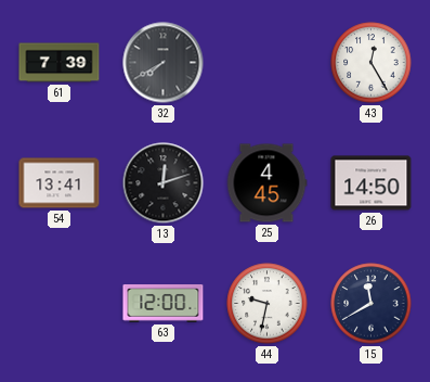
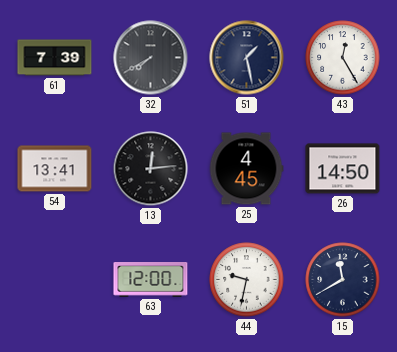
51: none -> 1:28 (247, 58)
13: 12:12 -> 12:14 (151, 169)
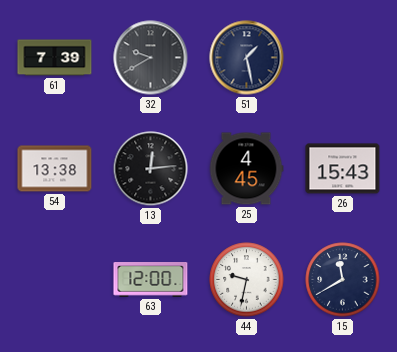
32: 7:40 -> 9:40 (151, 58)
43: 12:25 -> none (343, 58)
54: 13:41 -> 13:38 (55, 169)
26: 14:50 -> 15:43 (343, 169)
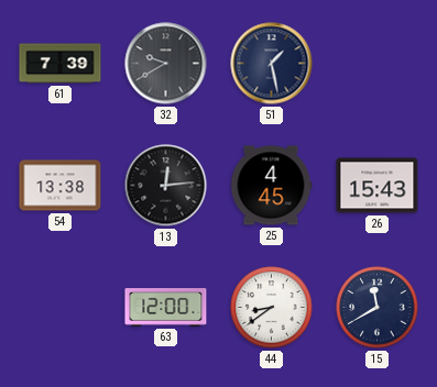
44: 9:32 -> 8:39 (272, 308)
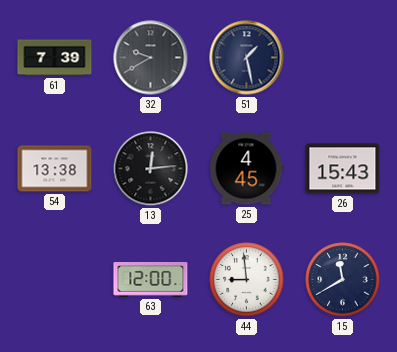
44: 8:39 -> 8:59 (247, 280)
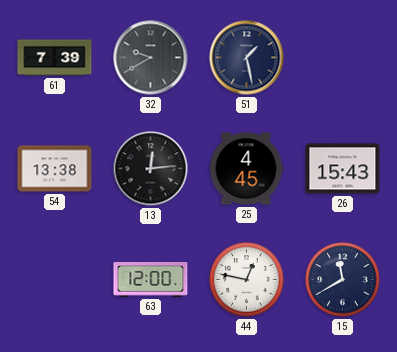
44: 8:59 -> 12:47 (247, 280)
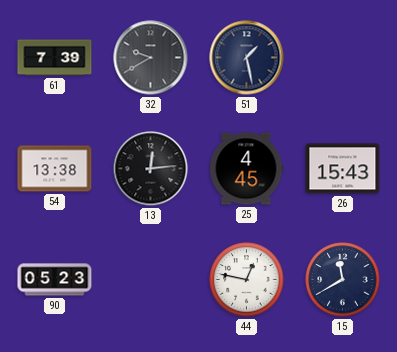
90: none -> 05:23 (55, 280)
63: 12:00 -> none (151, 280)
